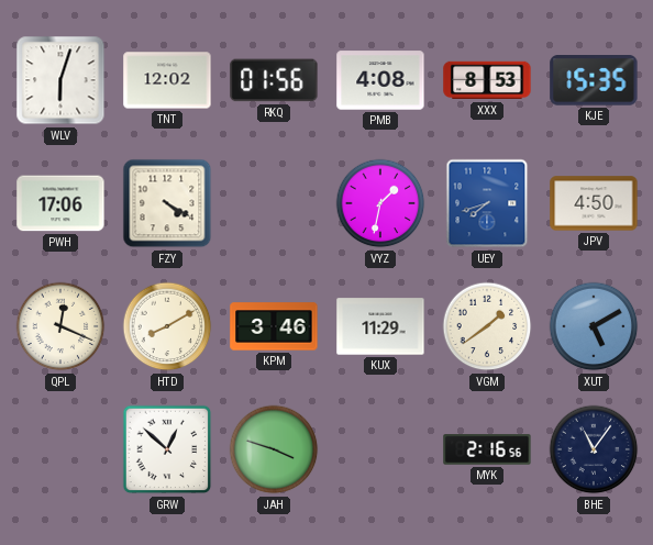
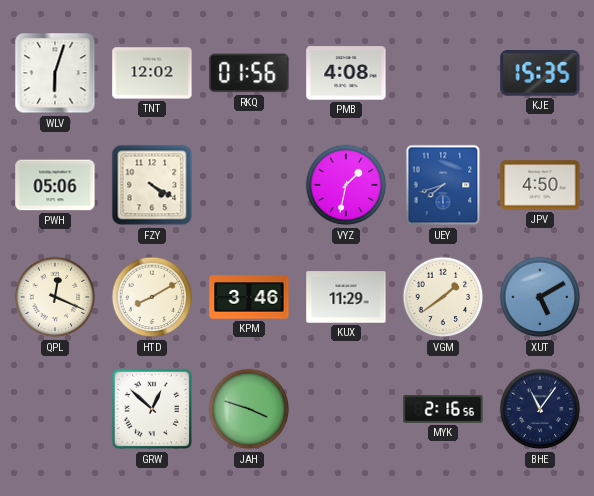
XXX: 8:53 -> none (487, 80)
PWH: 17:06 -> 05:06 (55, 185)
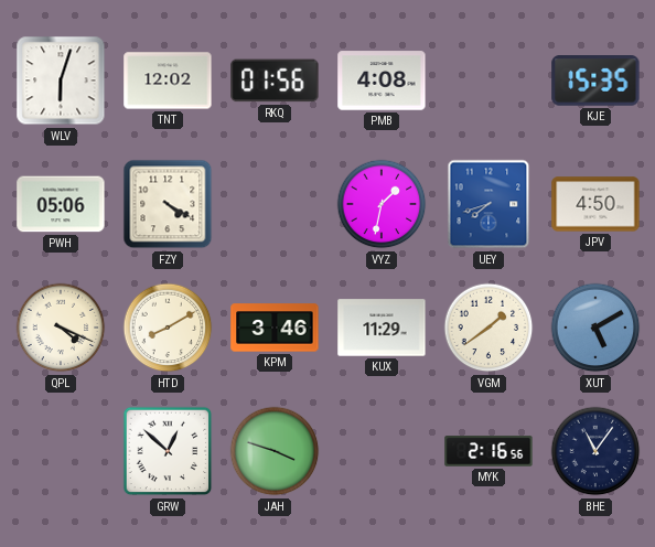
QPL: 12:19 -> 4:19 (61, 328)
